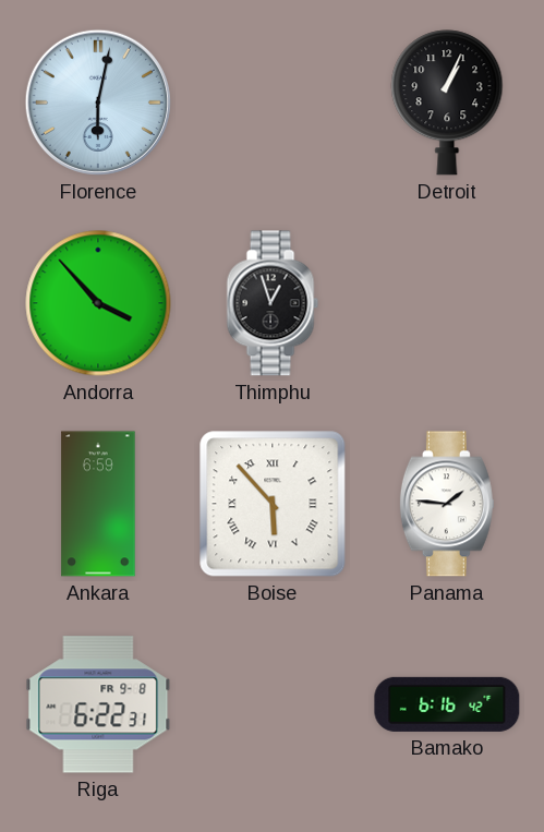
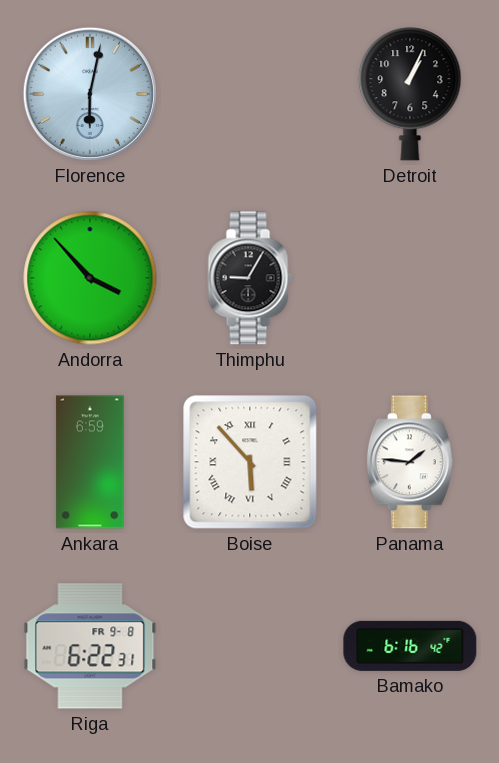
Thimphu: 12:57 -> 9:05 (250, 278)
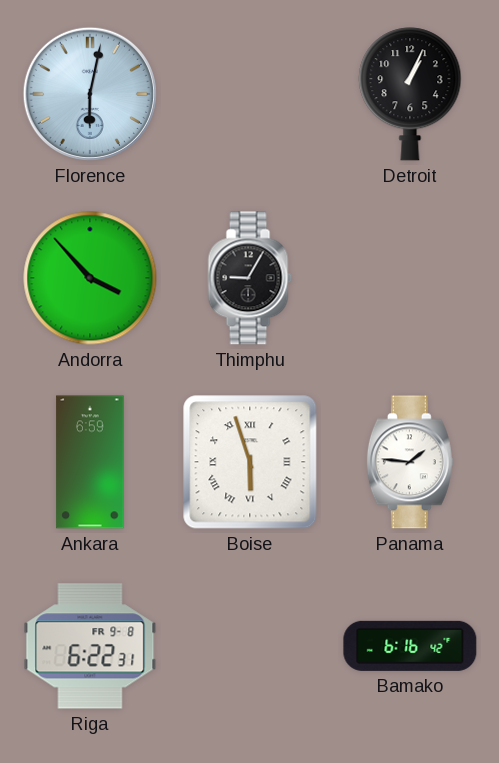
Boise: 5:53 -> 5:57 (250, 462)
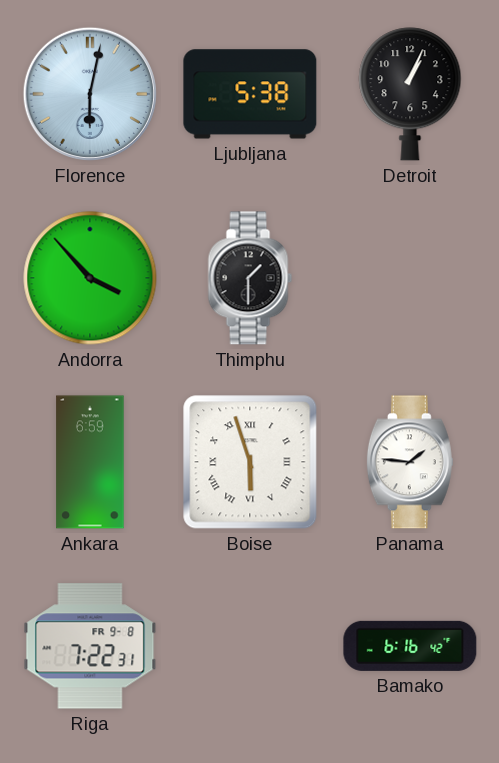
Ljubljana: none -> 5:38 (250, 94)
Thimphu: 9:05 -> 1:30 (250, 278)
Riga: 6:22 -> 7:22 (90, 646)
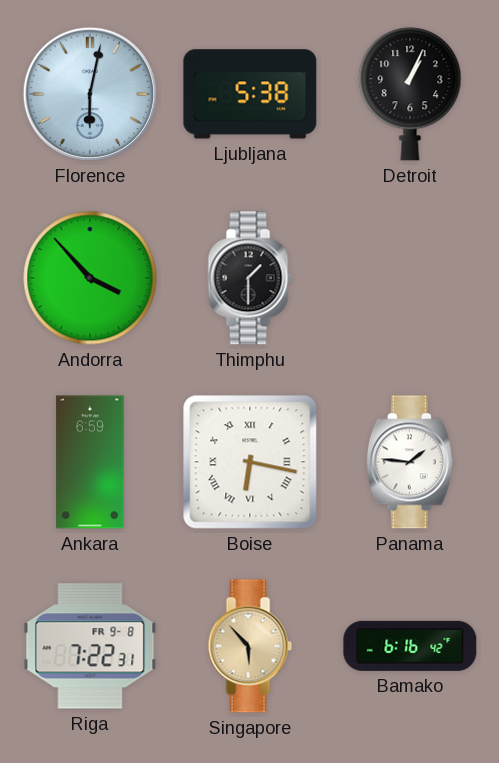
Boise: 5:57 -> 6:17 (250, 462)
Singapore: none -> 5:53 (250, 646)
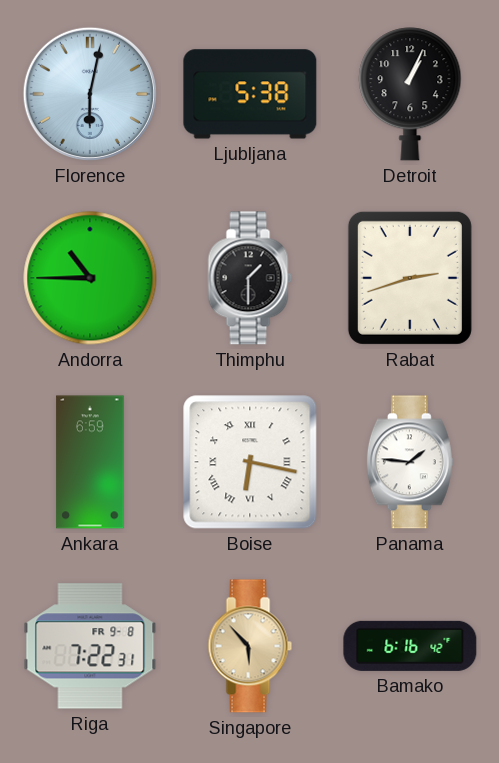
Andorra: 3:53 -> 10:45 (90, 278)
Rabat: none -> 2:42 (410, 278)
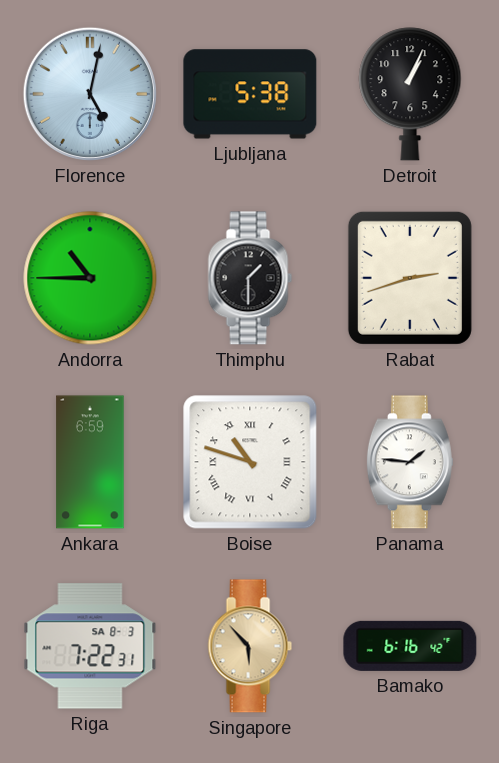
Florence: 6:02 -> 5:02 (90, 94)
Boise: 6:17 -> 10:48 (250, 462)
Riga date: FR 9-8 -> SA 8-3 (90, 646)
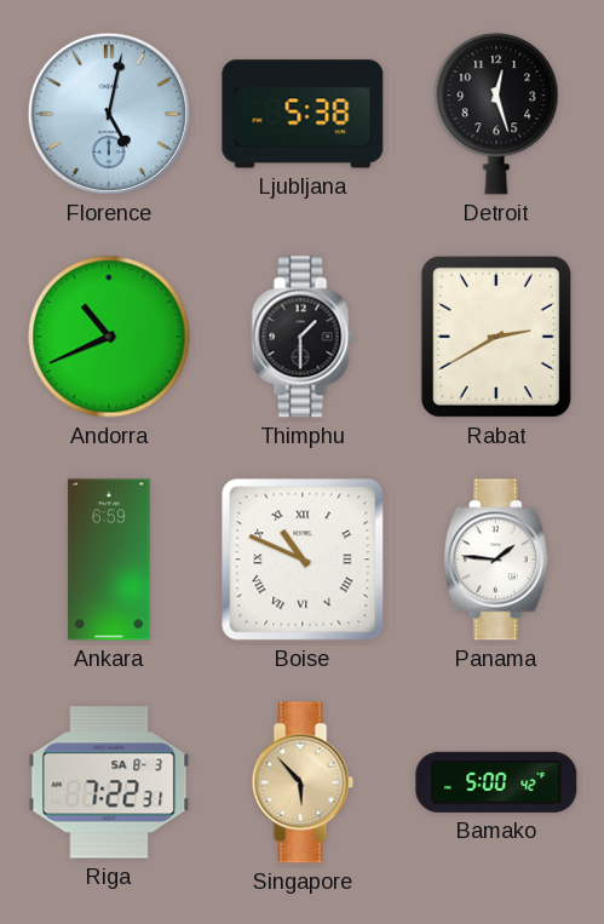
Detroit: 1:04 -> 12:27 (496, 114)
Andorra: 10:45 -> 10:41 (109, 337)
Rabat: 2:42 -> 2:40 (496, 337)
Boise: 10:48 -> 10:49 (303, 559)
Bamako: 6:16 -> 5:00 (496, 782)
